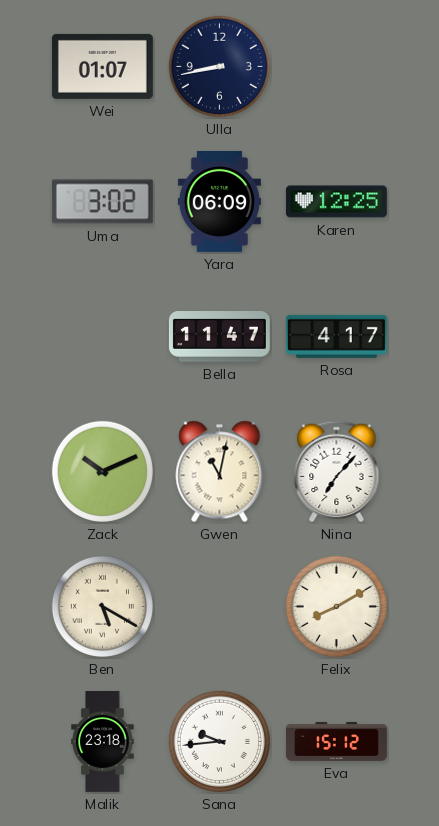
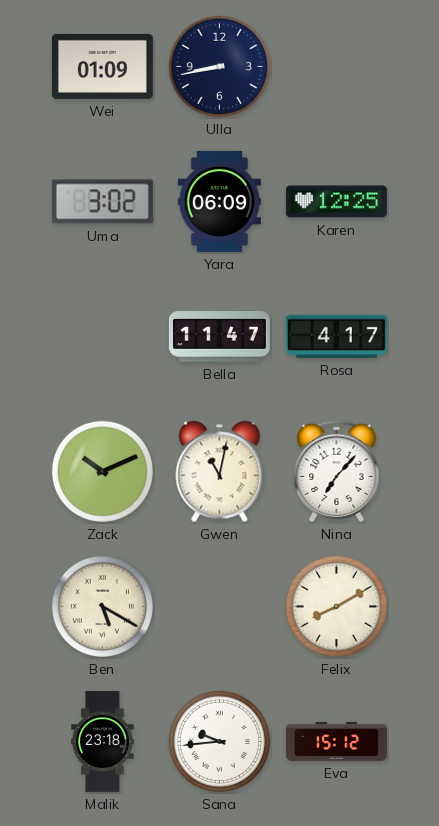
Wei: 01:07 -> 01:09 (102, 66)
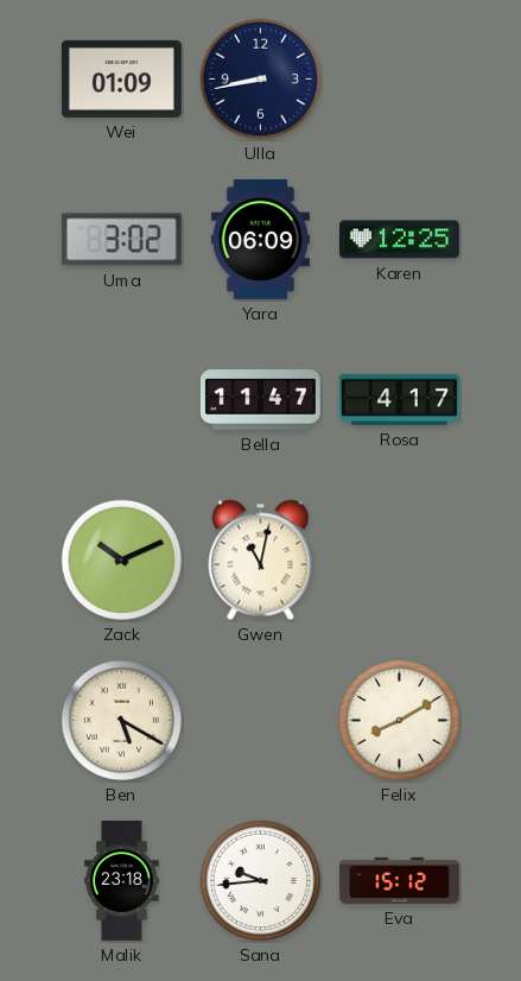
Nina: 7:07 -> none (337, 472)
